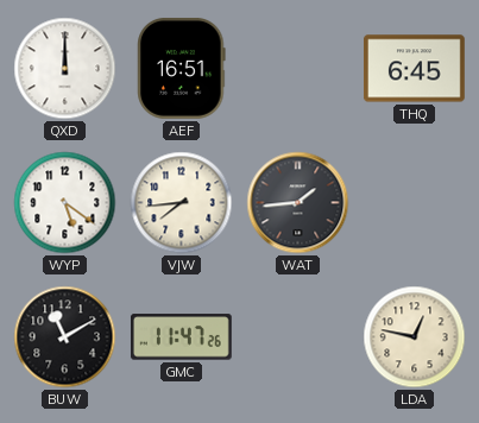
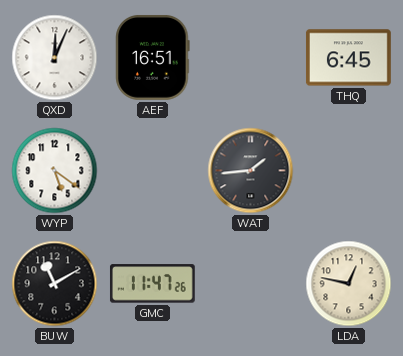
QXD: 12:00 -> 12:04 (55, 58)
VJW: 7:44 -> none (182, 203)
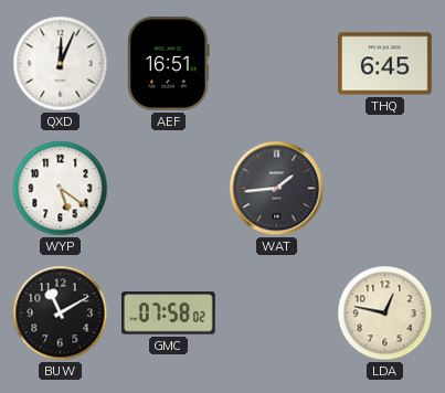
GMC: 11:47 -> 07:58 (168, 314)
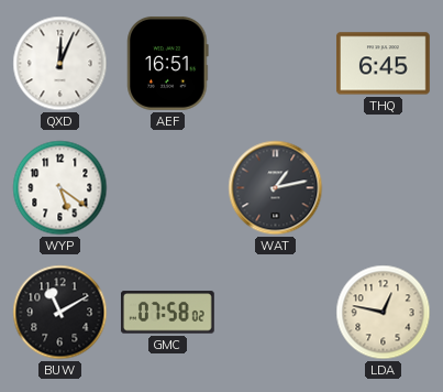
WAT: 1:44 -> 1:13 (276, 188)
